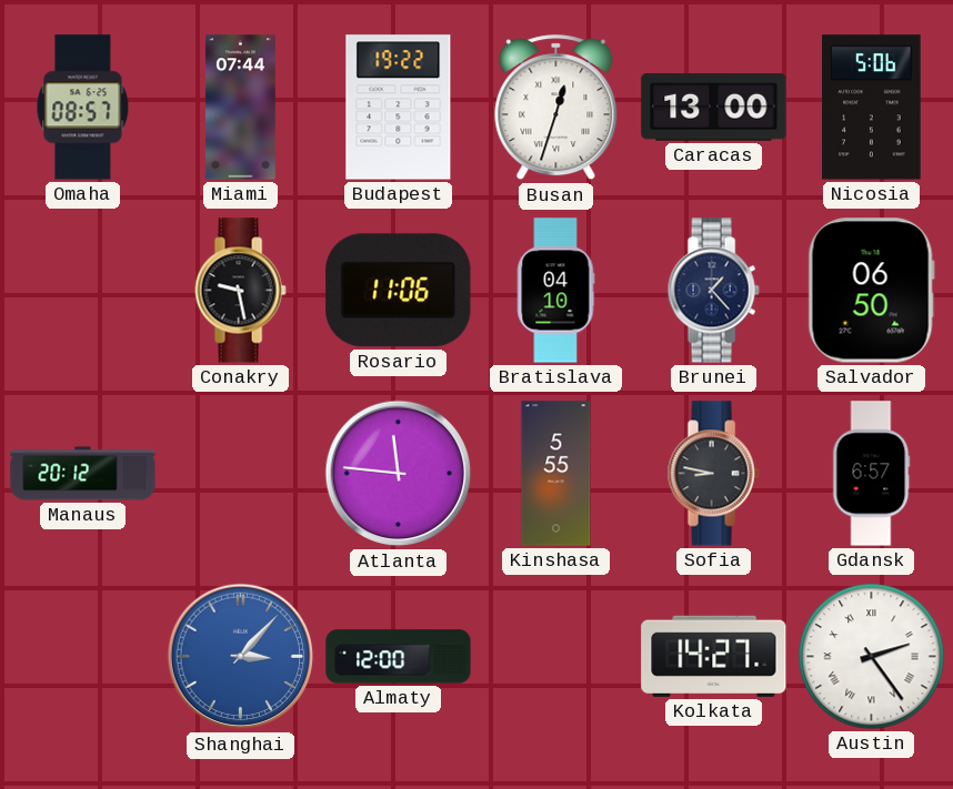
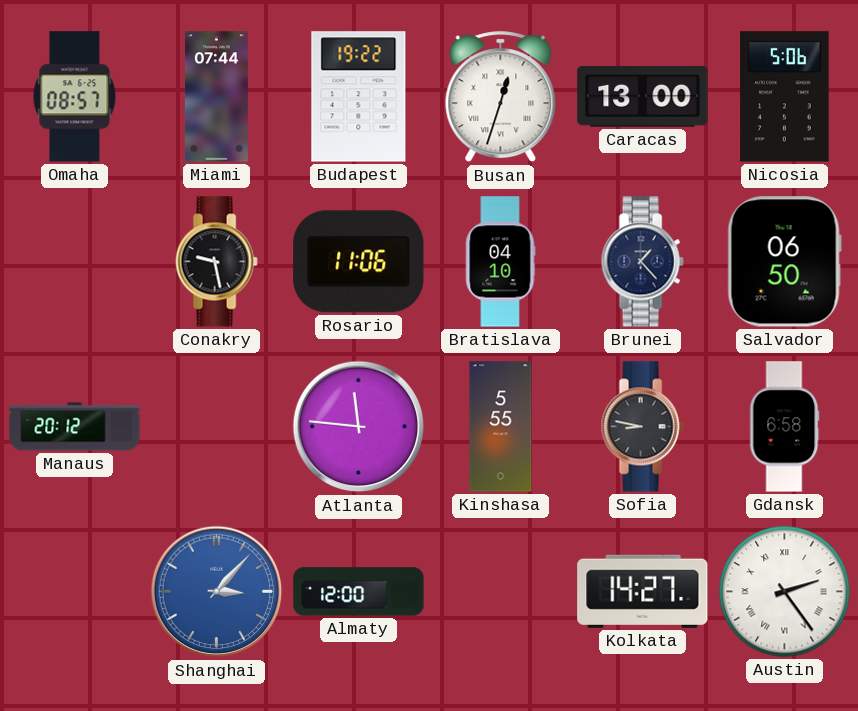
Gdansk: 6:57 -> 6:58 (785, 427)
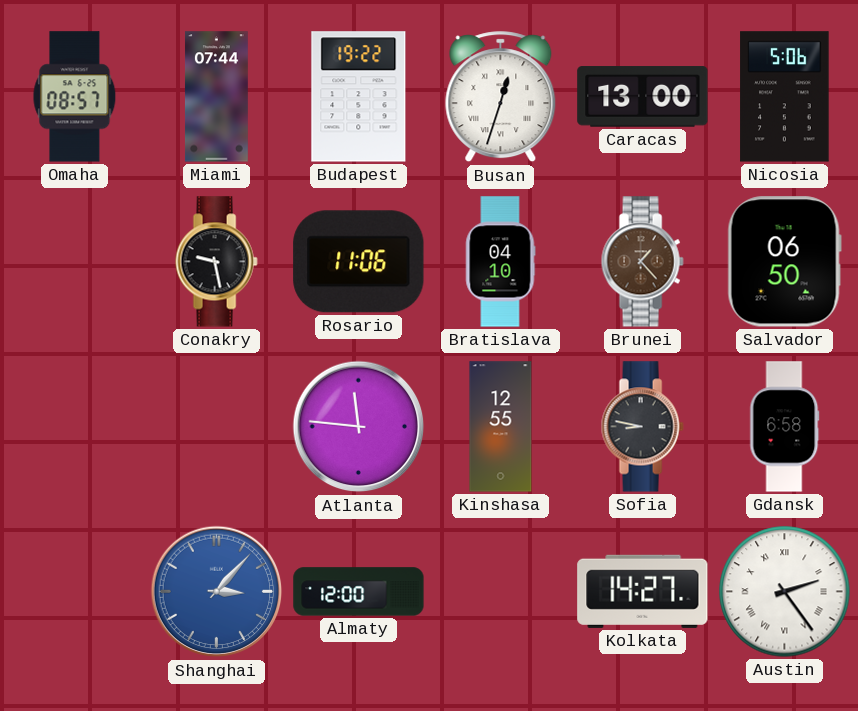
Brunei dial: navy -> brown (642, 262)
Manaus: 20:12 -> none (75, 427)
Kinshasa: 5:55 -> 12:55 (501, 427)
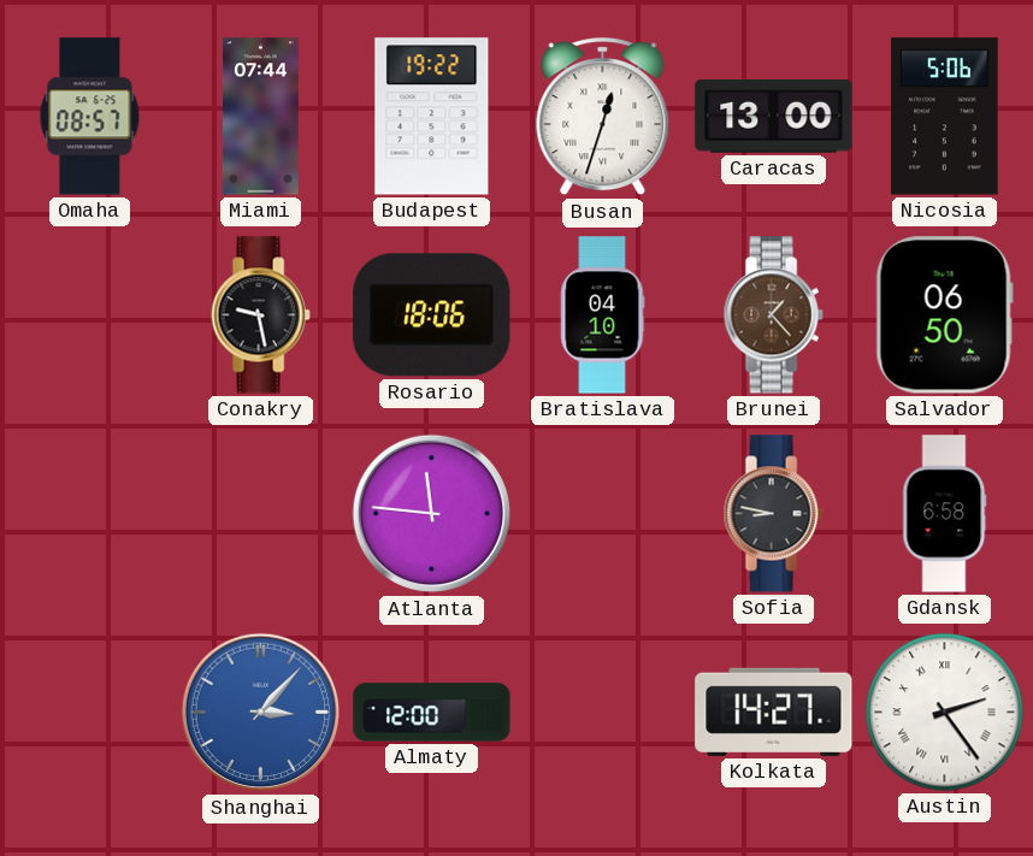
Rosario: 11:06 -> 18:06 (432, 315)
Kinshasa: 12:55 -> none (501, 427)
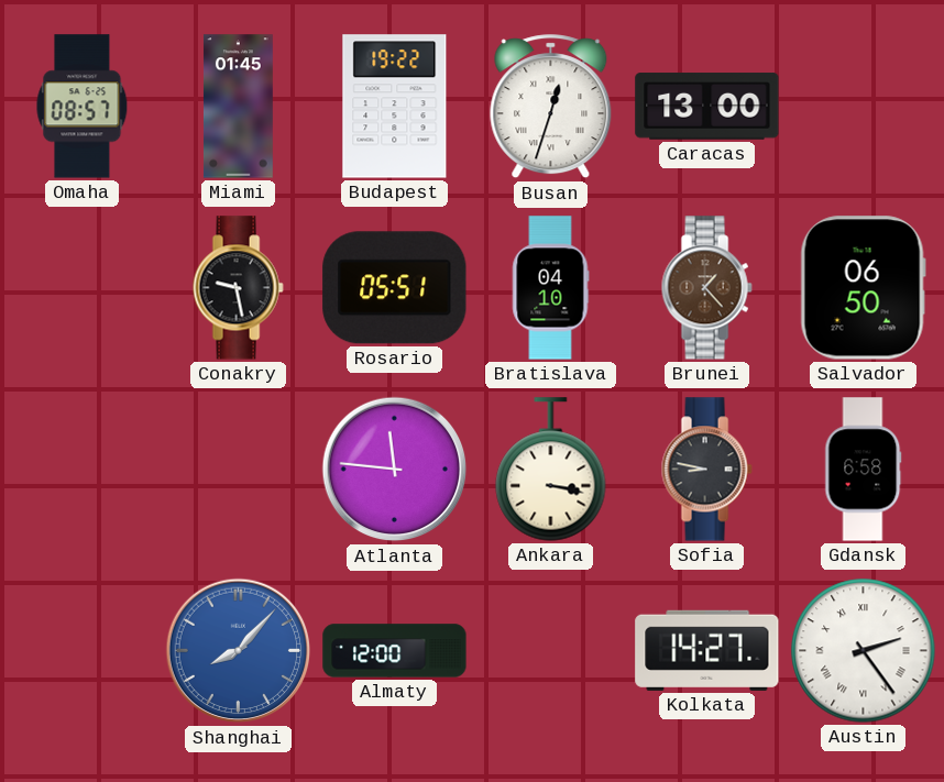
Miami: 07:44 -> 01:45 (238, 107)
Nicosia: 5:06 -> none (945, 117)
Rosario: 18:06 -> 05:51 (395, 288)
Ankara: none -> 3:17 (551, 470)
Shanghai: 3:07 -> 8:07 (239, 651)
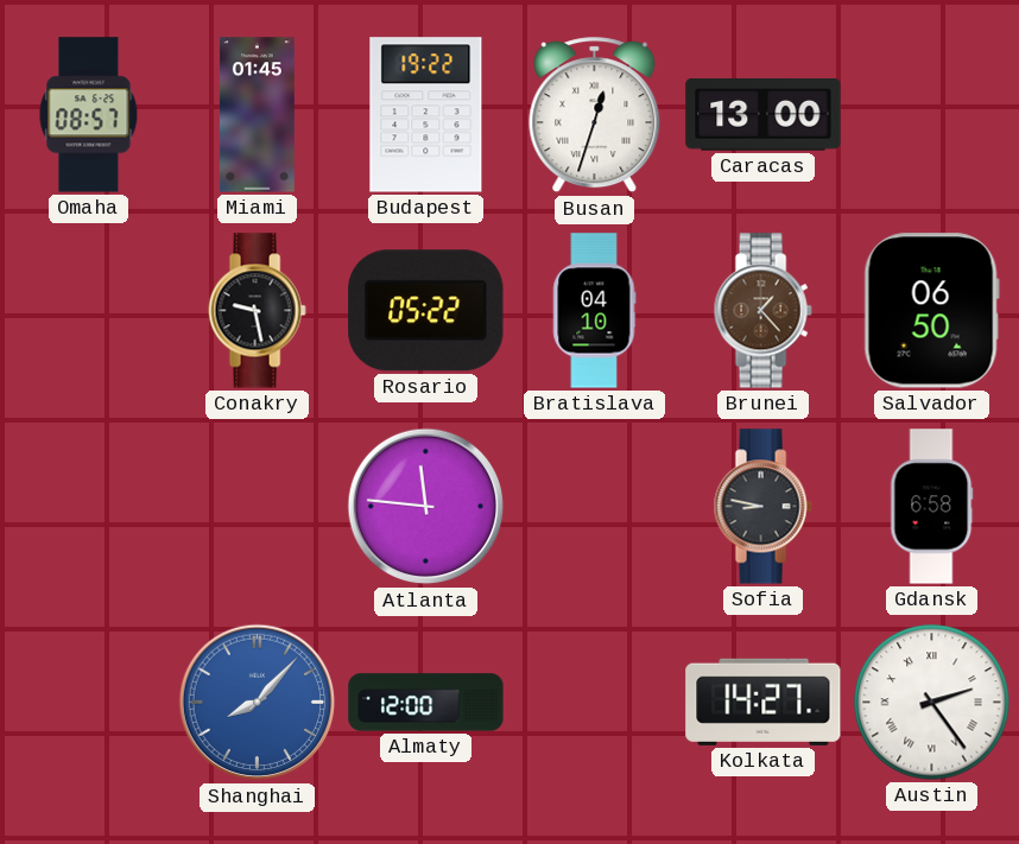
Rosario: 05:51 -> 05:22 (426, 311)
Ankara: 3:17 -> none (551, 470)
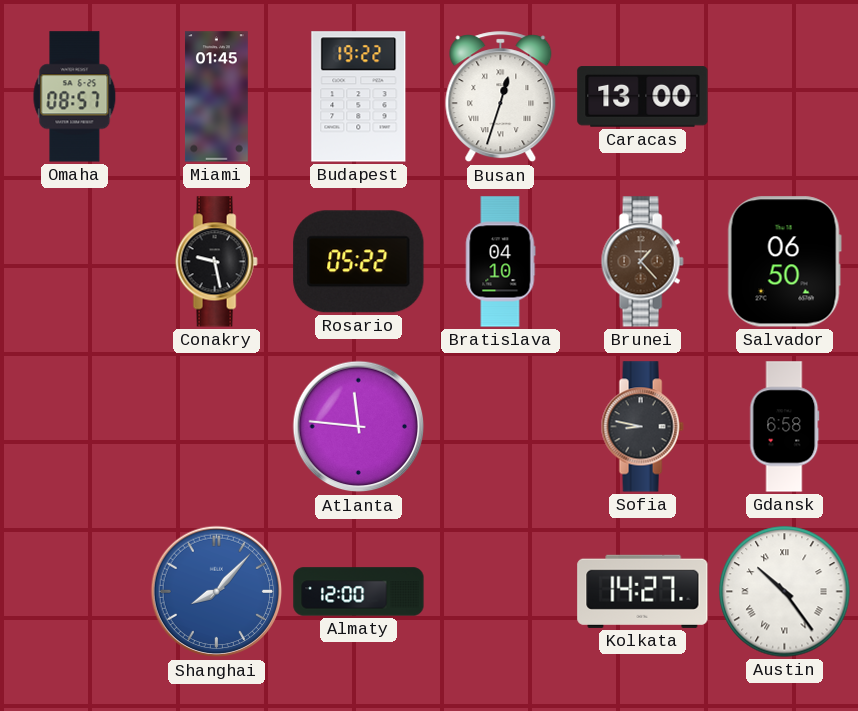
Austin: 2:24 -> 10:24 (785, 592)
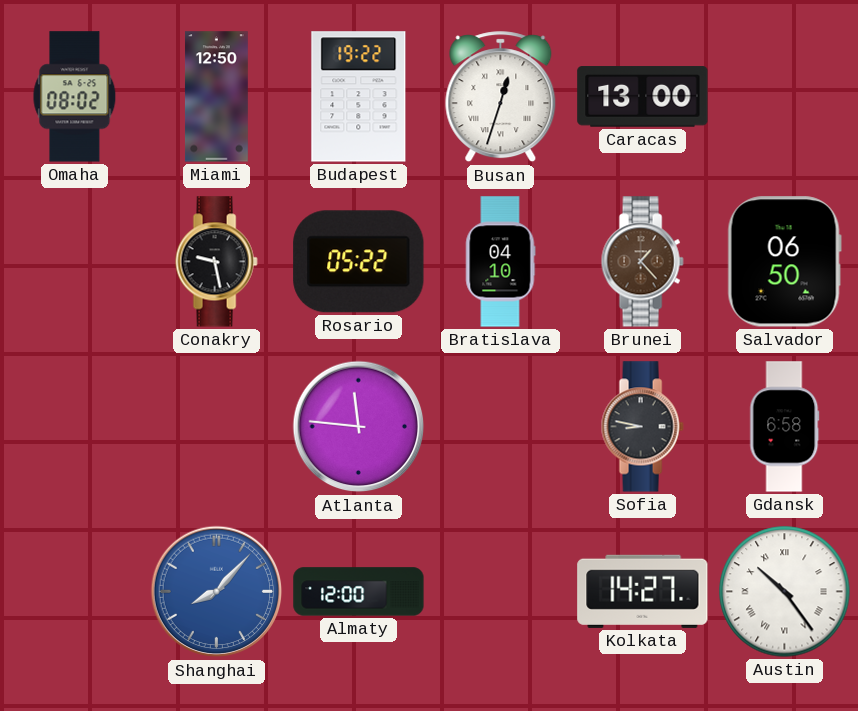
Omaha: 08:57 -> 08:02 (75, 97)
Miami: 01:45 -> 12:50 (216, 97)
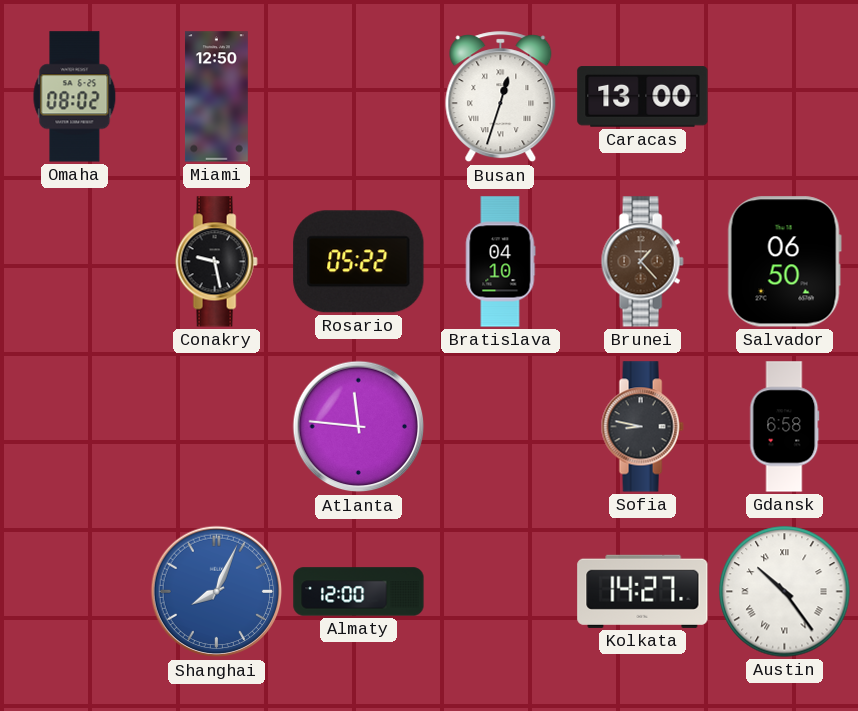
Budapest: 19:22 -> none (359, 97)
Shanghai: 8:07 -> 8:04 (217, 592)
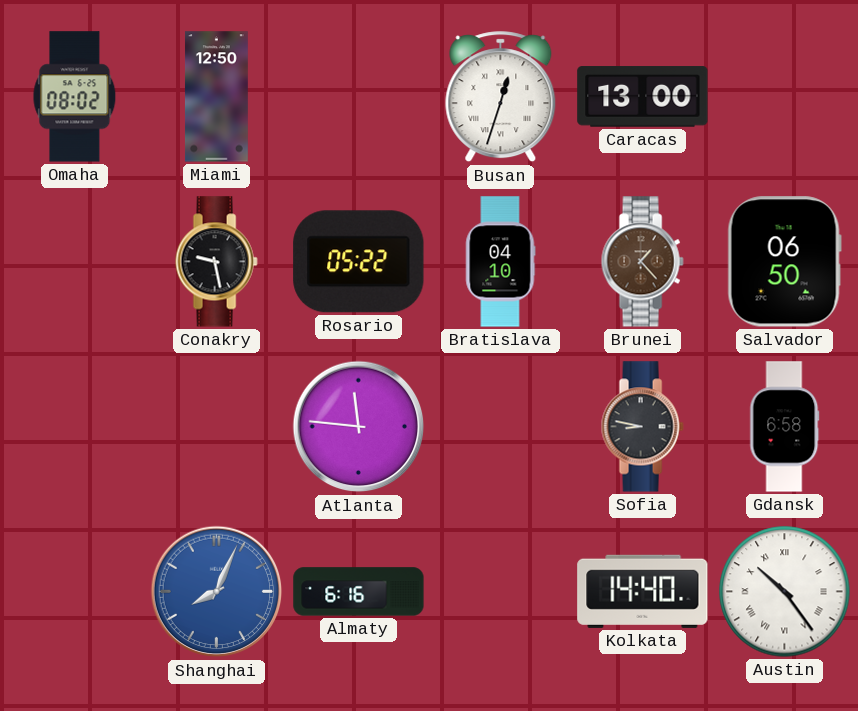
Almaty: 12:00 -> 6:16 (359, 592)
Kolkata: 14:27 -> 14:40 (643, 591)
